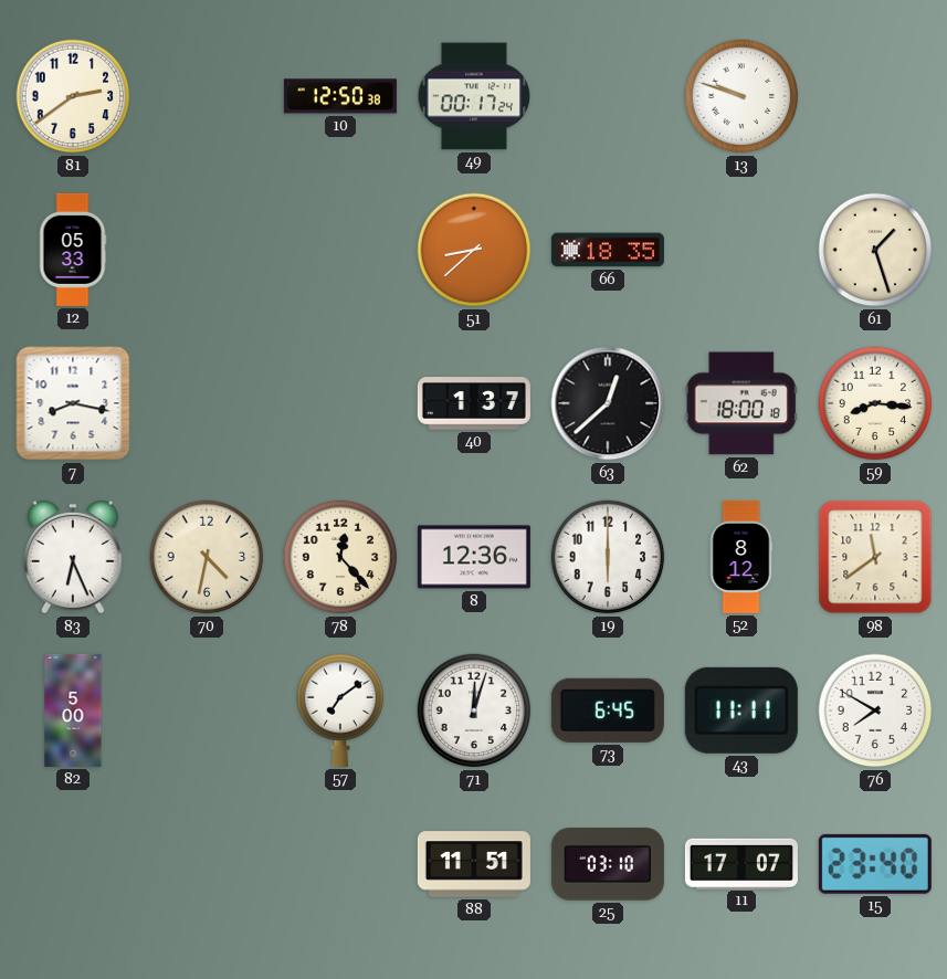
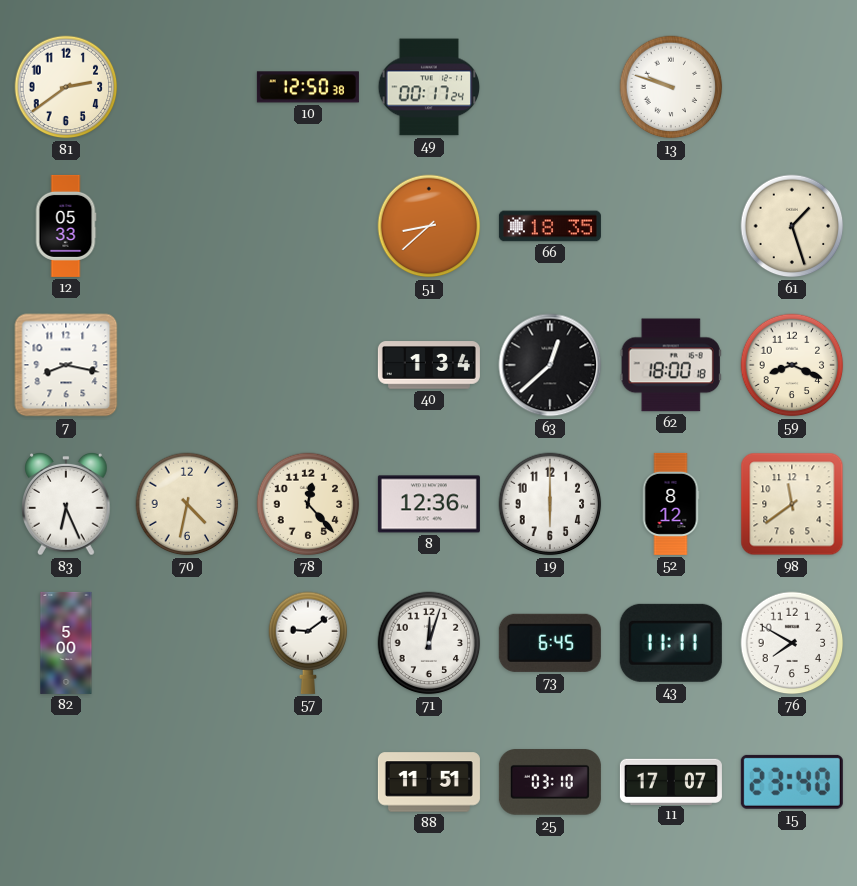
40: 1:37 -> 1:34 (429, 365)
59: 8:16 -> 8:19 (792, 365)
57: 7:09 -> 9:09 (308, 643)
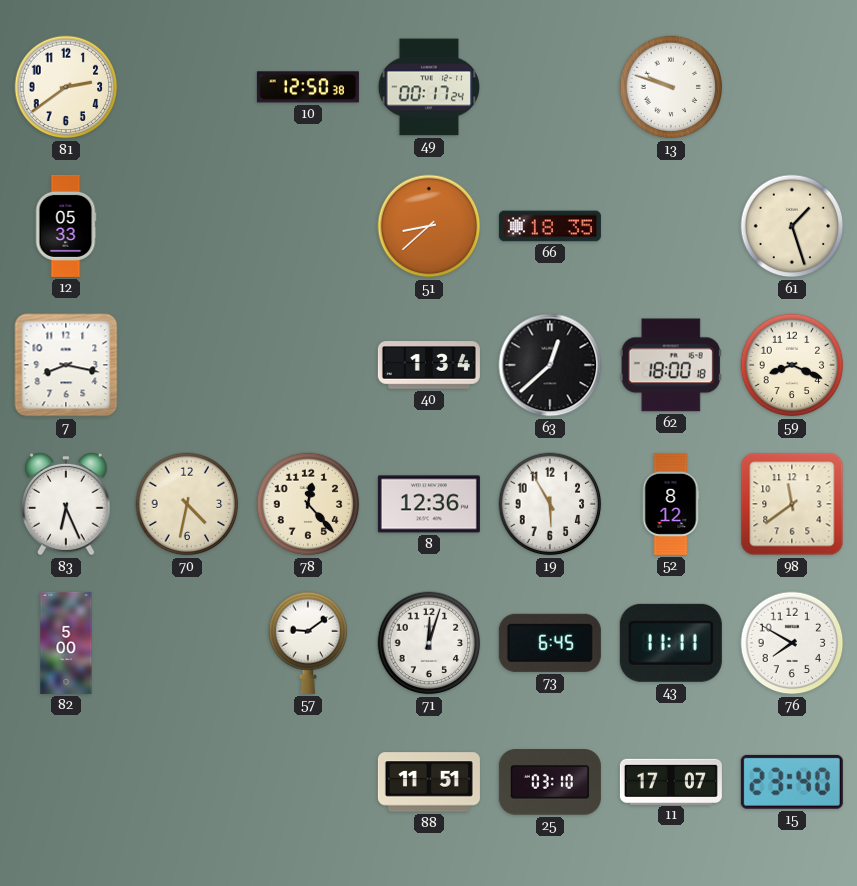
19: 6:00 -> 5:55 (550, 504)
